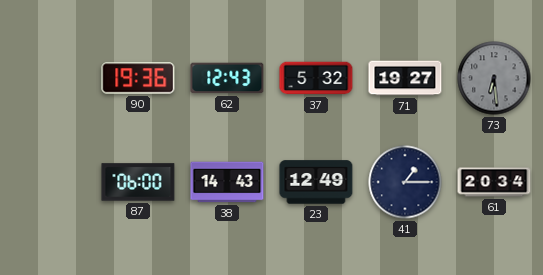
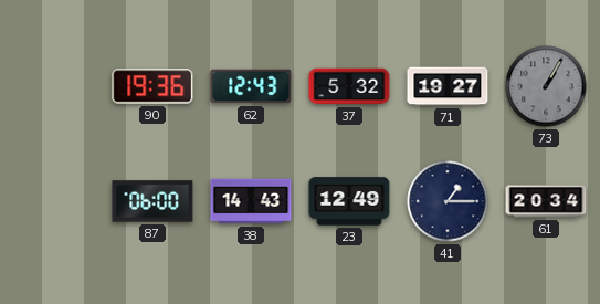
73: 6:29 -> 1:05 (546, 86)
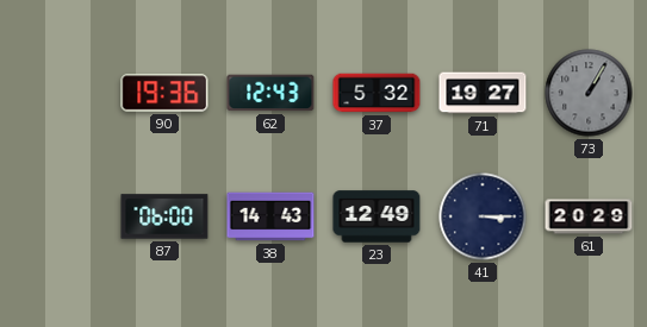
41: 1:15 -> 3:15 (483, 216)
61: 20:34 -> 20:29 (589, 216)
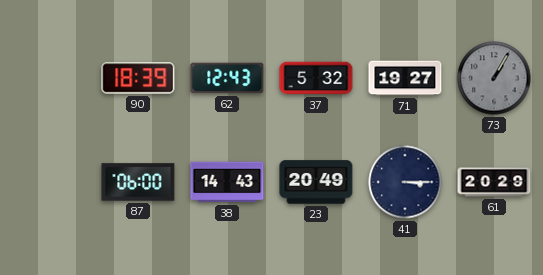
90: 19:36 -> 18:39 (138, 78)
23: 12:49 -> 20:49 (316, 182)
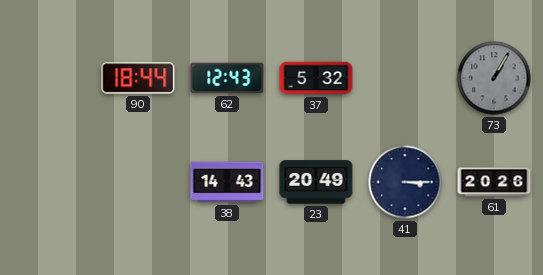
90: 18:39 -> 18:44 (138, 78)
71: 19:27 -> none (405, 78)
87: 06:00 -> none (138, 182)
61: 20:29 -> 20:26 (494, 182)
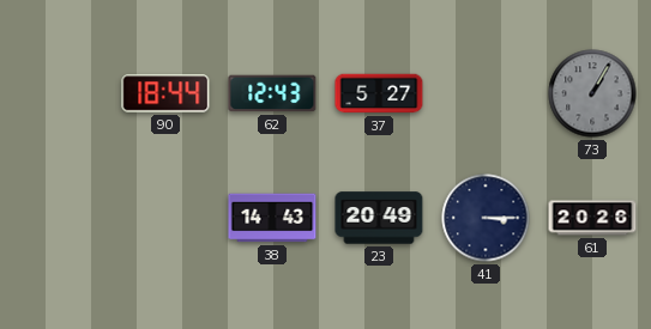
37: 5:32 -> 5:27 (379, 93)
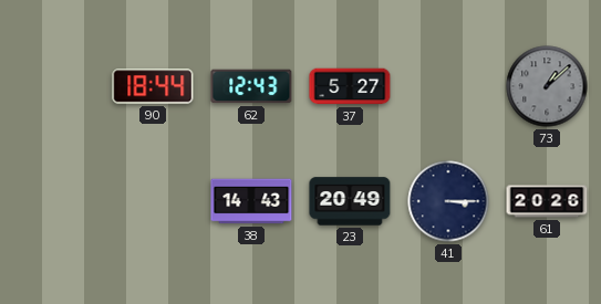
73: 1:05 -> 1:08 (547, 86)
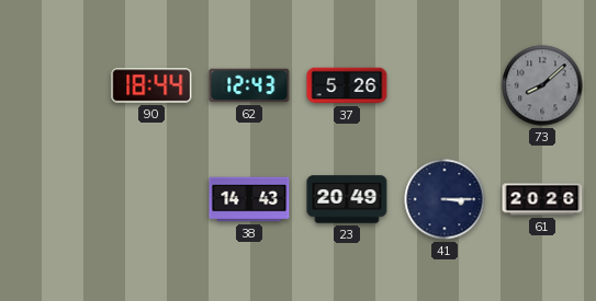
37: 5:27 -> 5:26 (347, 85)
73: 1:08 -> 8:08 (542, 85)
